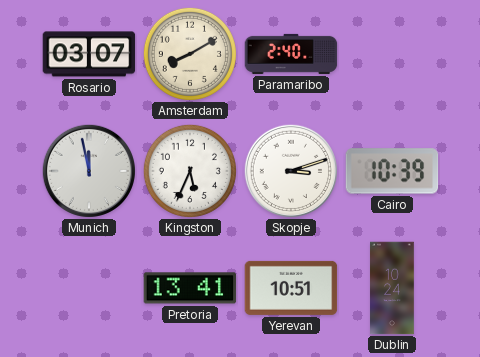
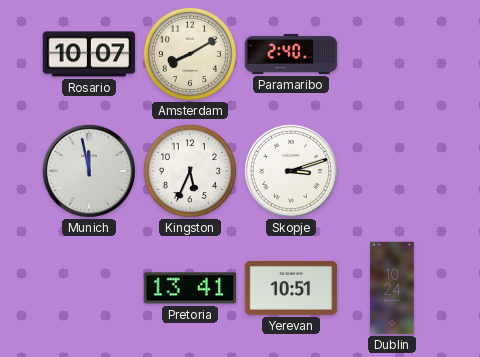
Rosario: 03:07 -> 10:07 (89, 54)
Cairo: 10:39 -> none (392, 171)
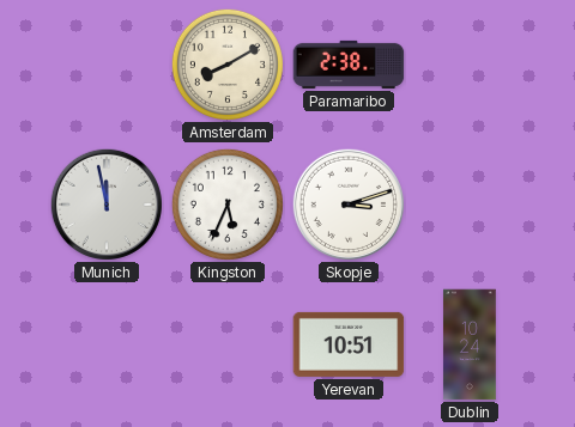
Rosario: 10:07 -> none (89, 54)
Paramaribo: 2:40 -> 2:38 (349, 65)
Pretoria: 13:41 -> none (190, 288)
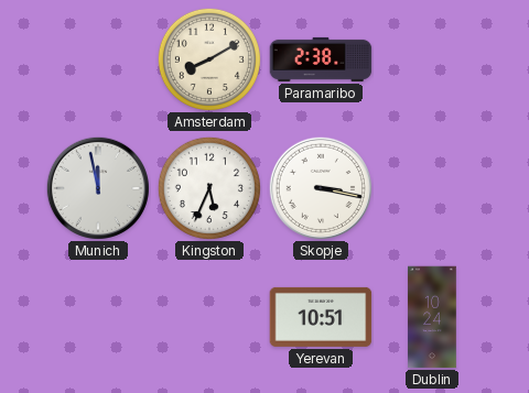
Skopje: 3:12 -> 3:17 (321, 188)
